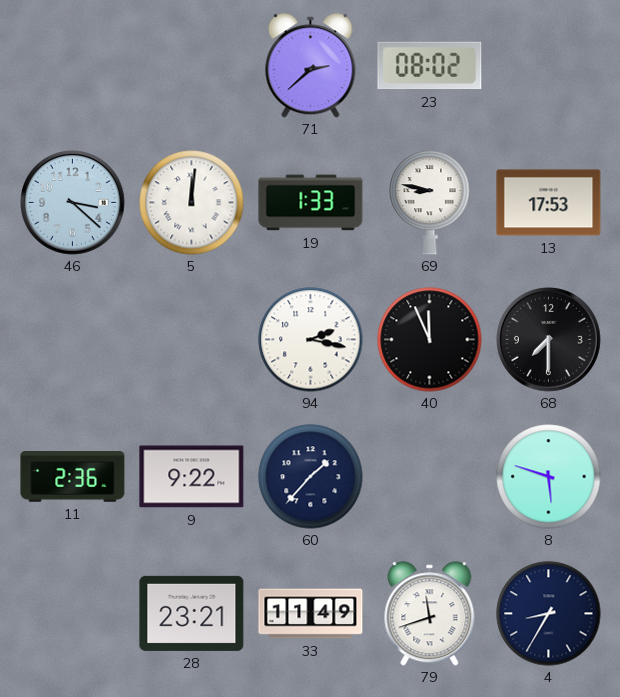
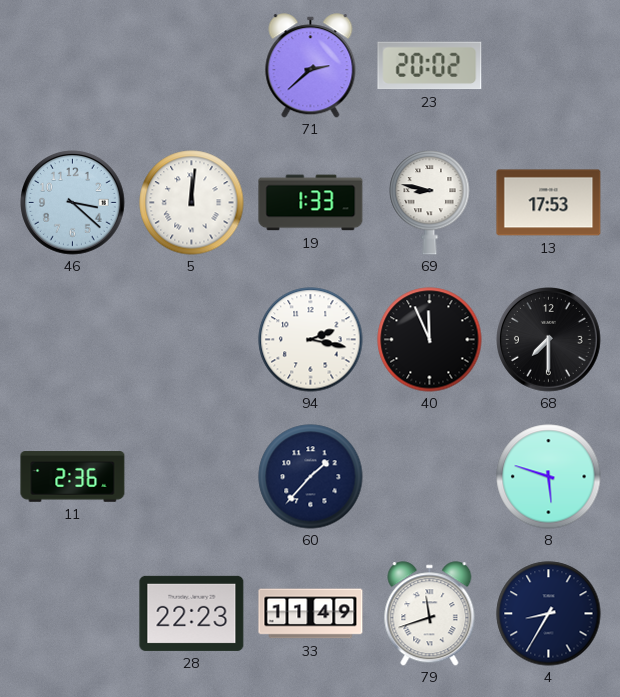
23: 08:02 -> 20:02 (430, 66)
9: 9:22 -> none (192, 477)
28: 23:21 -> 22:23 (192, 613)
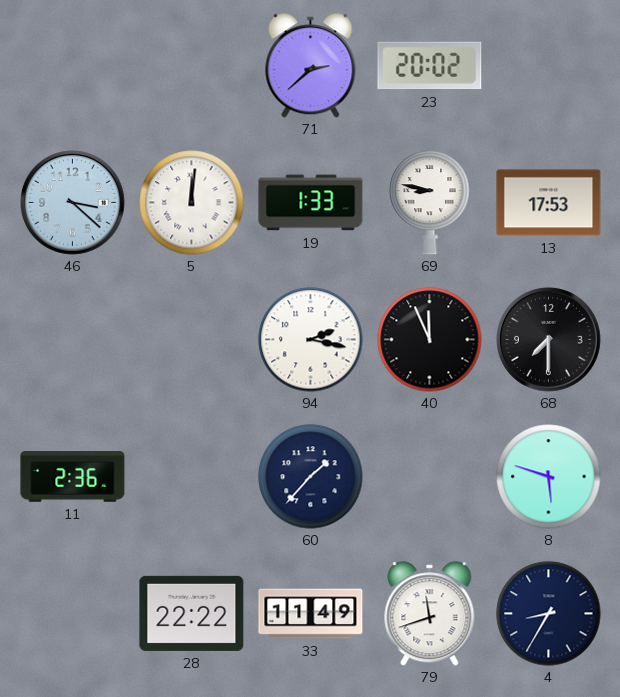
28: 22:23 -> 22:22 (192, 613)
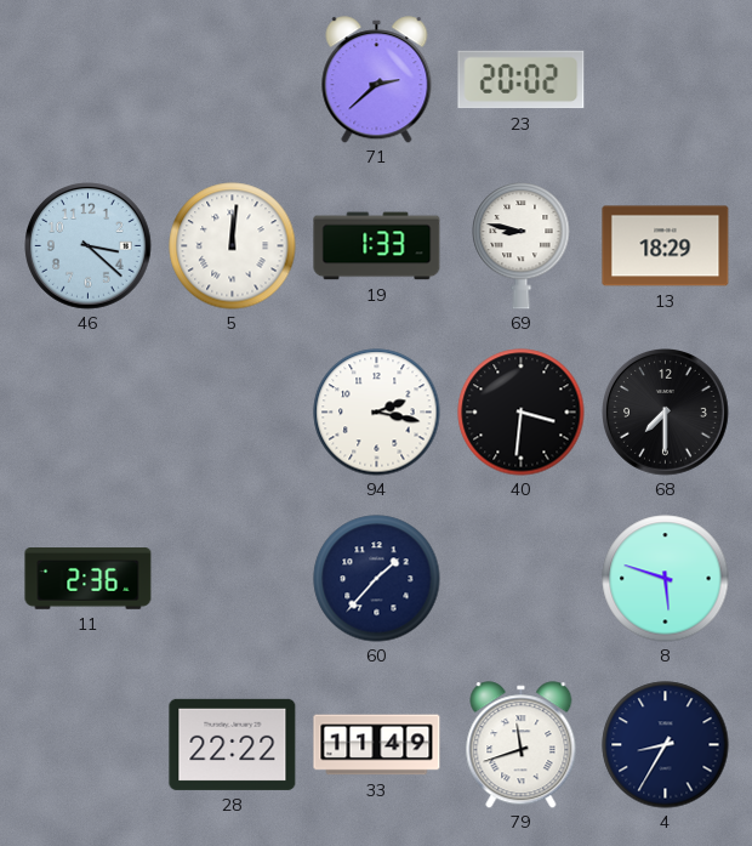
13: 17:53 -> 18:29 (666, 246)
40: 11:56 -> 3:31 (522, 413)
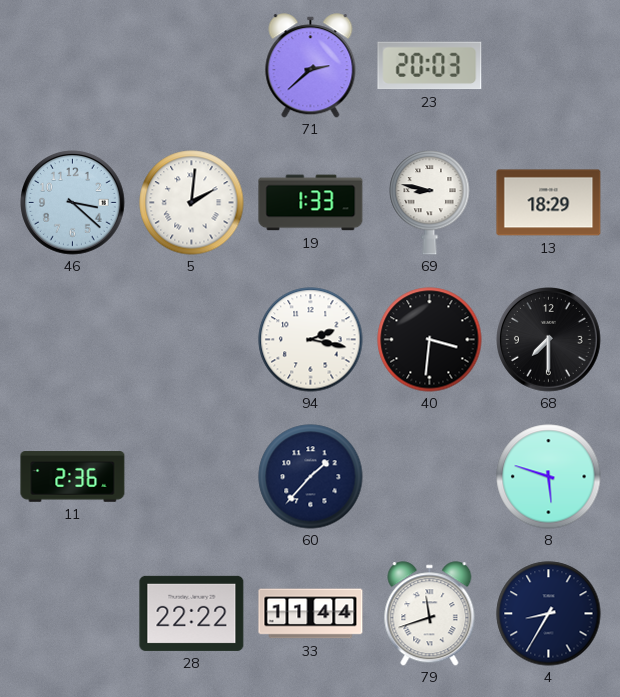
23: 20:02 -> 20:03 (430, 66)
5: 12:01 -> 2:01 (192, 203)
33: 11:49 -> 11:44 (311, 614)
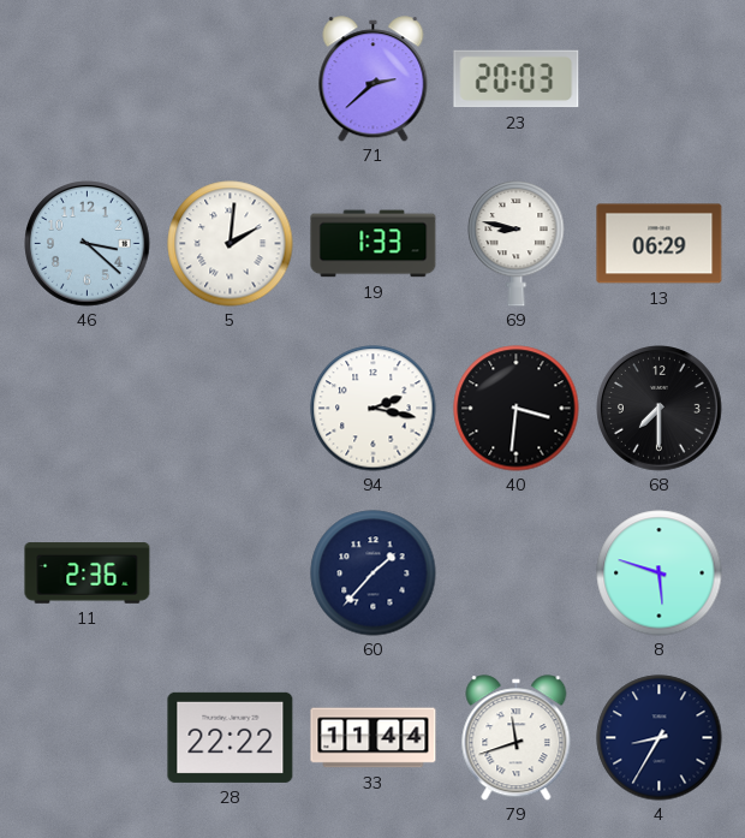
13: 18:29 -> 06:29 (660, 244)
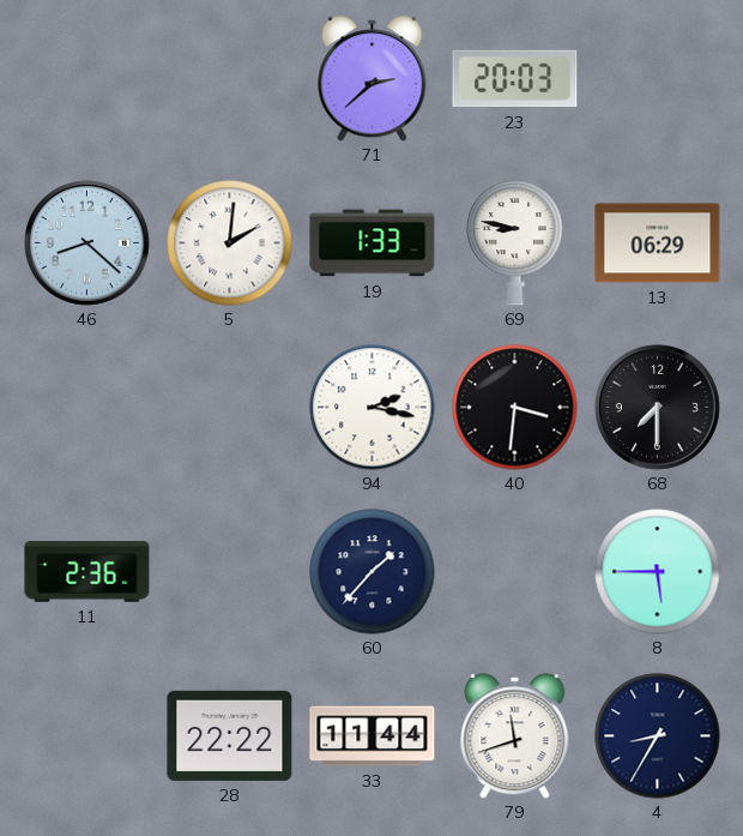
46: 3:22 -> 8:22 (87, 243)
8: 5:48 -> 5:45 (658, 572)
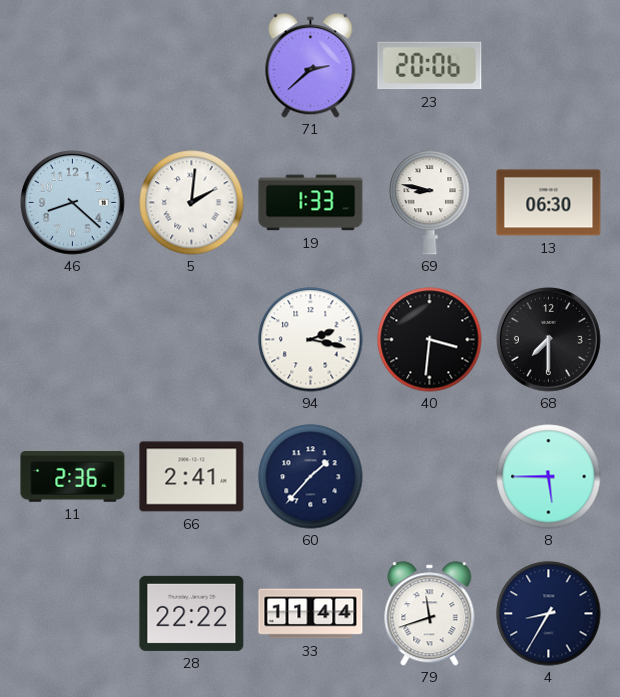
23: 20:03 -> 20:06 (430, 66)
13: 06:29 -> 06:30 (549, 203)
66: none -> 2:41 (192, 477)
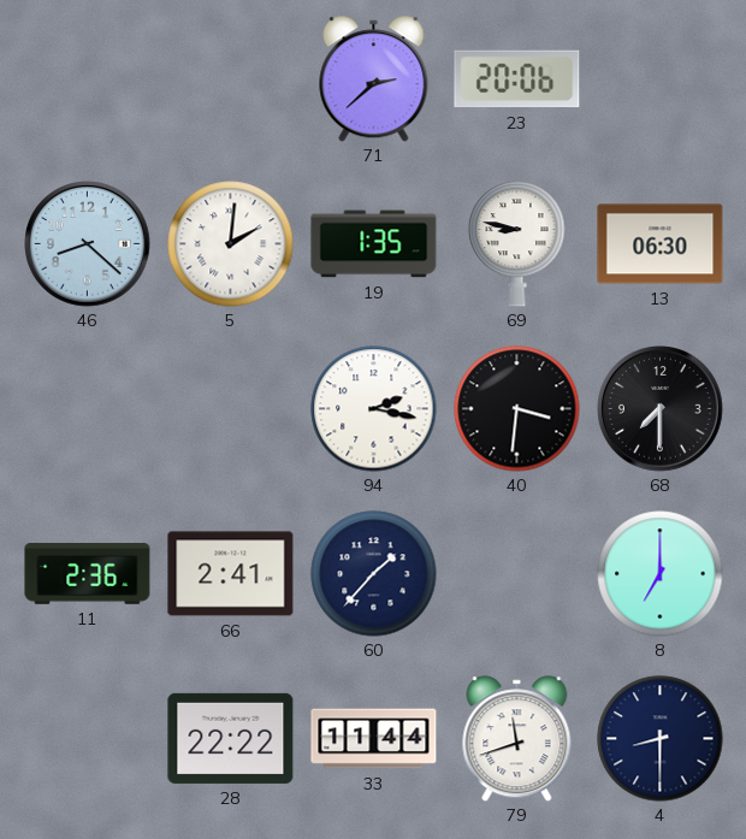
19: 1:33 -> 1:35 (374, 244)
8: 5:45 -> 7:00 (661, 574)
4: 8:35 -> 8:30 (661, 739)
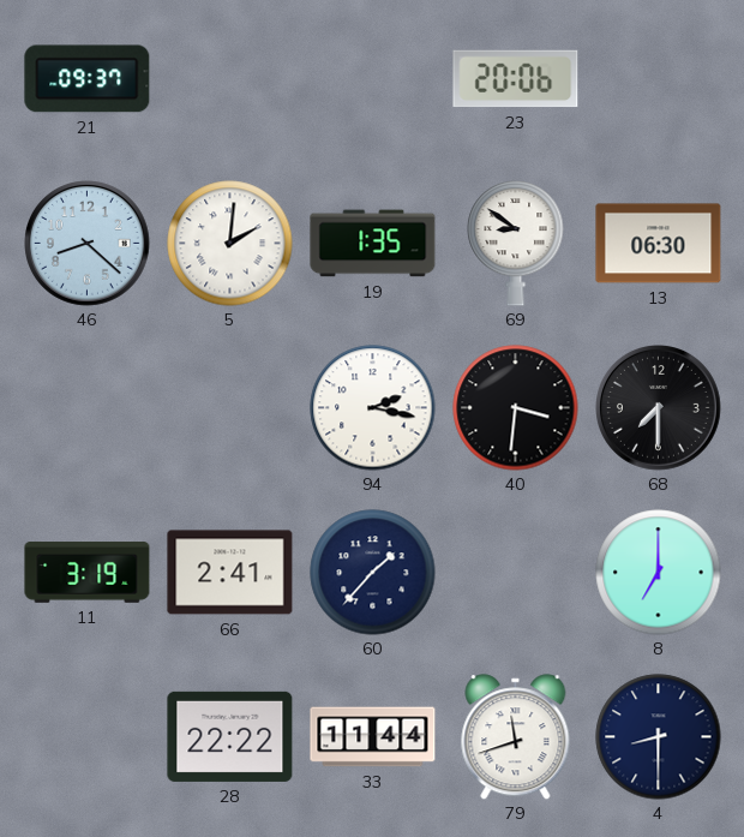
21: none -> 09:37 (88, 79)
71: 2:38 -> none (374, 79)
69: 8:47 -> 8:51 (516, 243)
11: 2:36 -> 3:19 (88, 573)
